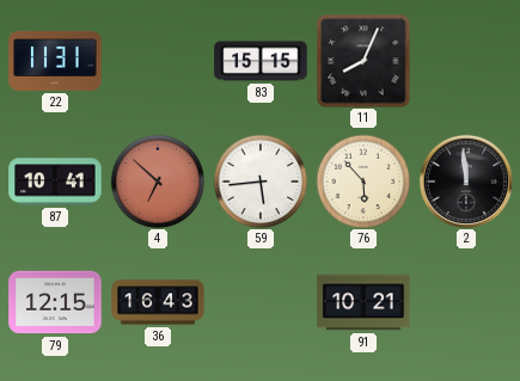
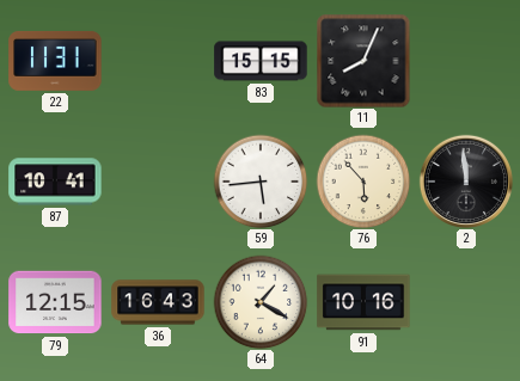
4: 6:52 -> none (158, 182)
64: none -> 1:20 (261, 302)
91: 10:21 -> 10:16 (363, 302)
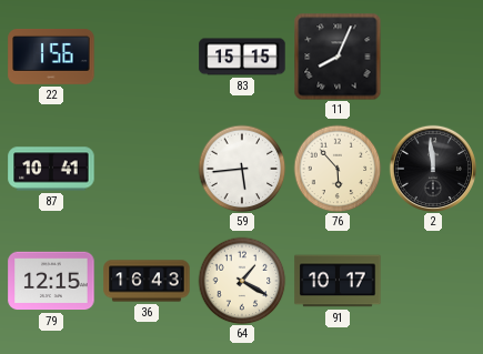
22: 11:31 -> 1:56 (51, 57)
91: 10:16 -> 10:17 (338, 281)
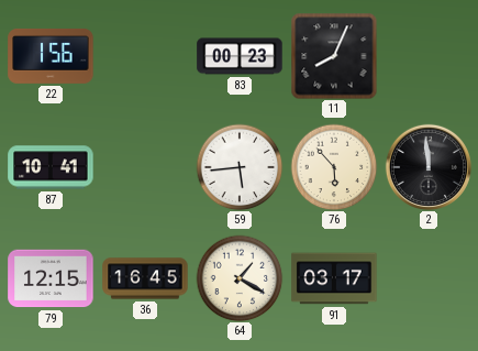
83: 15:15 -> 00:23 (240, 56)
36: 16:43 -> 16:45 (145, 278)
91: 10:17 -> 03:17 (334, 278)
